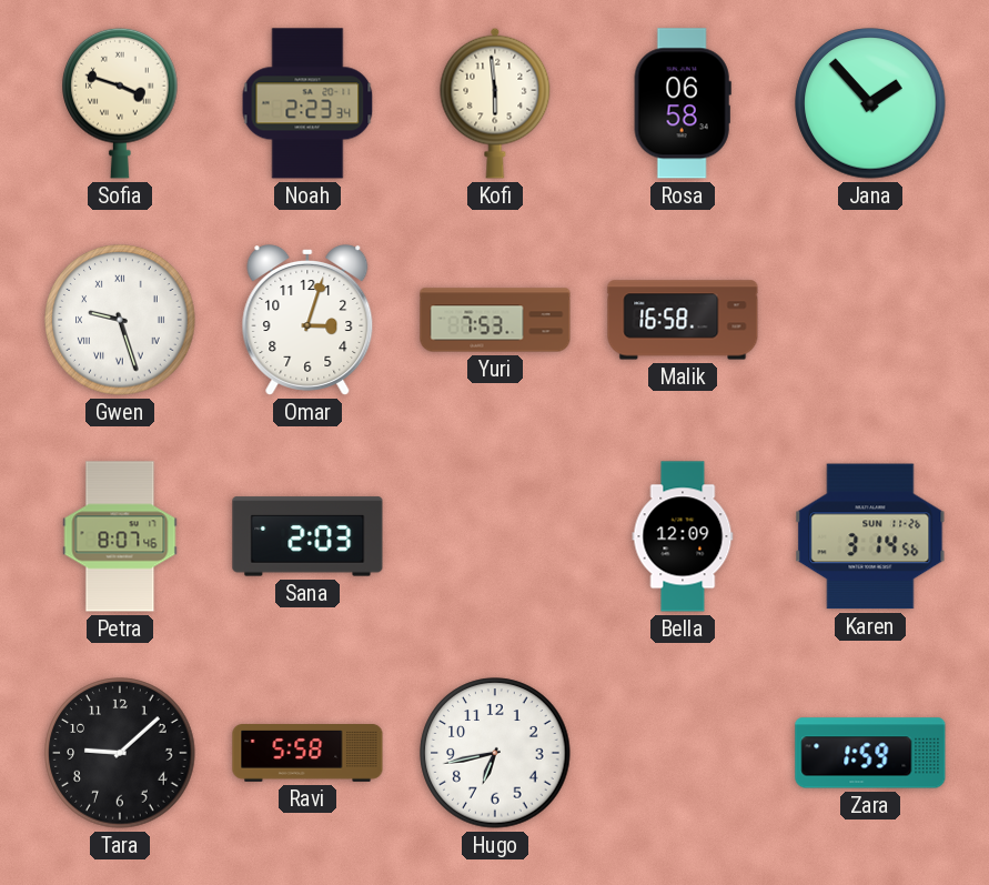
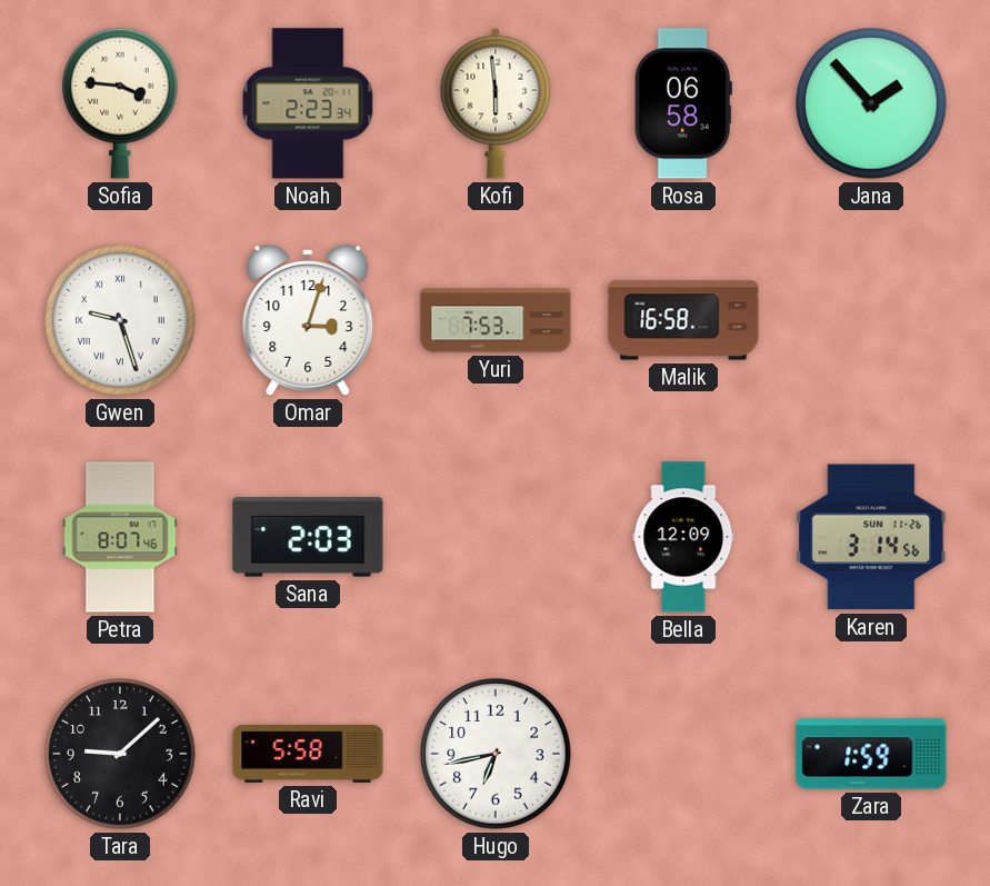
Sofia: 3:48 -> 3:46 (120, 103)
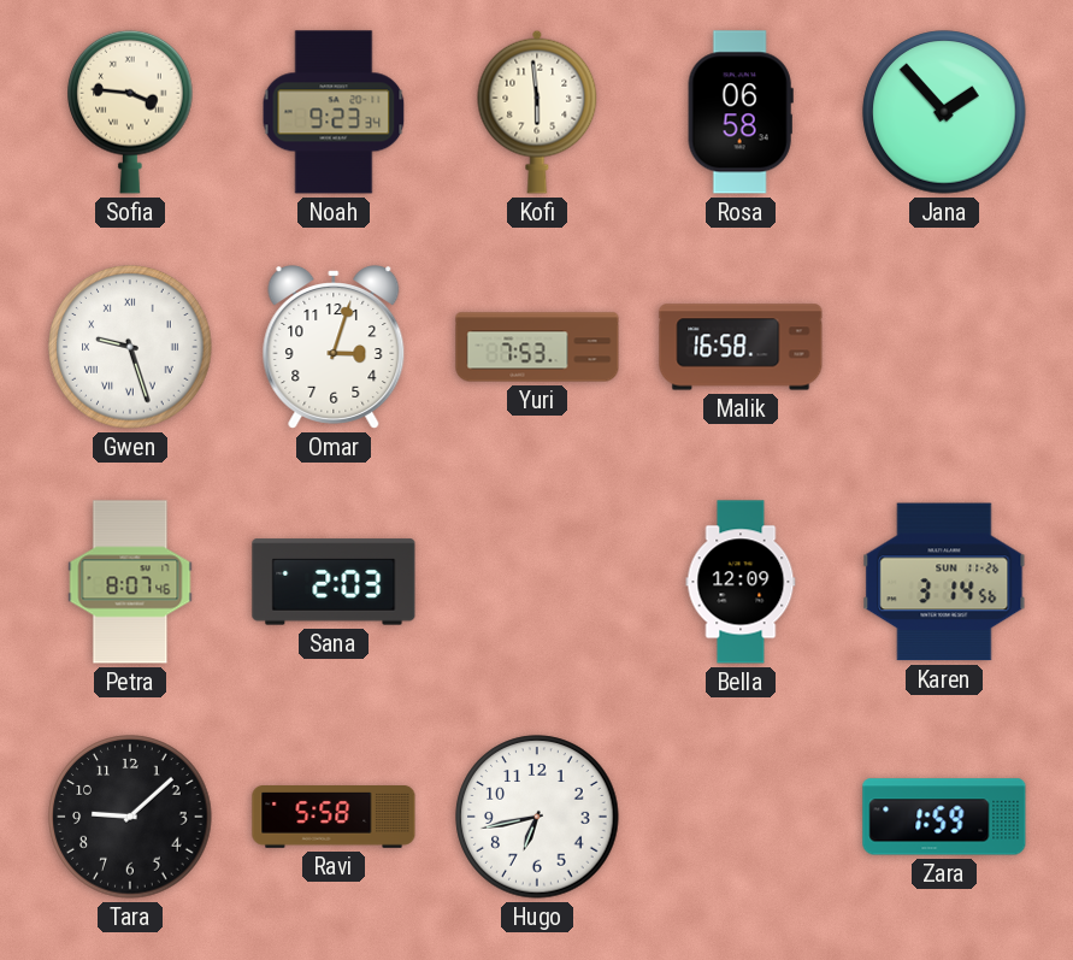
Noah: 2:23 -> 9:23 (334, 112)
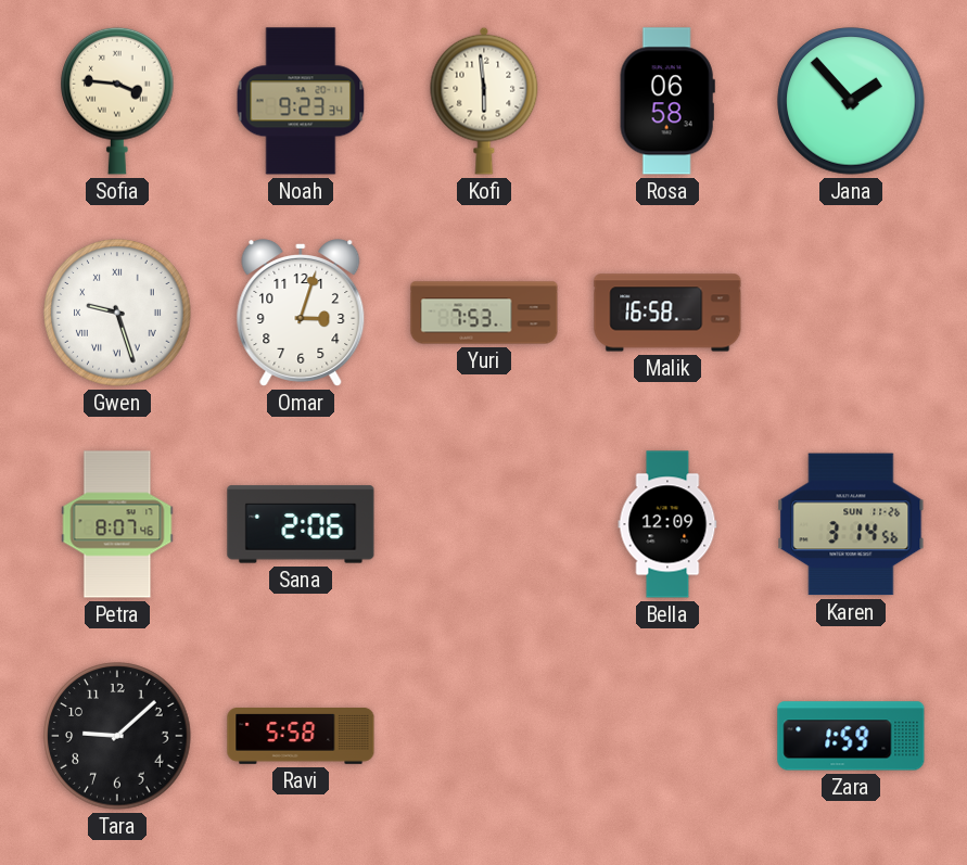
Sana: 2:03 -> 2:06 (301, 524)
Hugo: 6:43 -> none (537, 817)
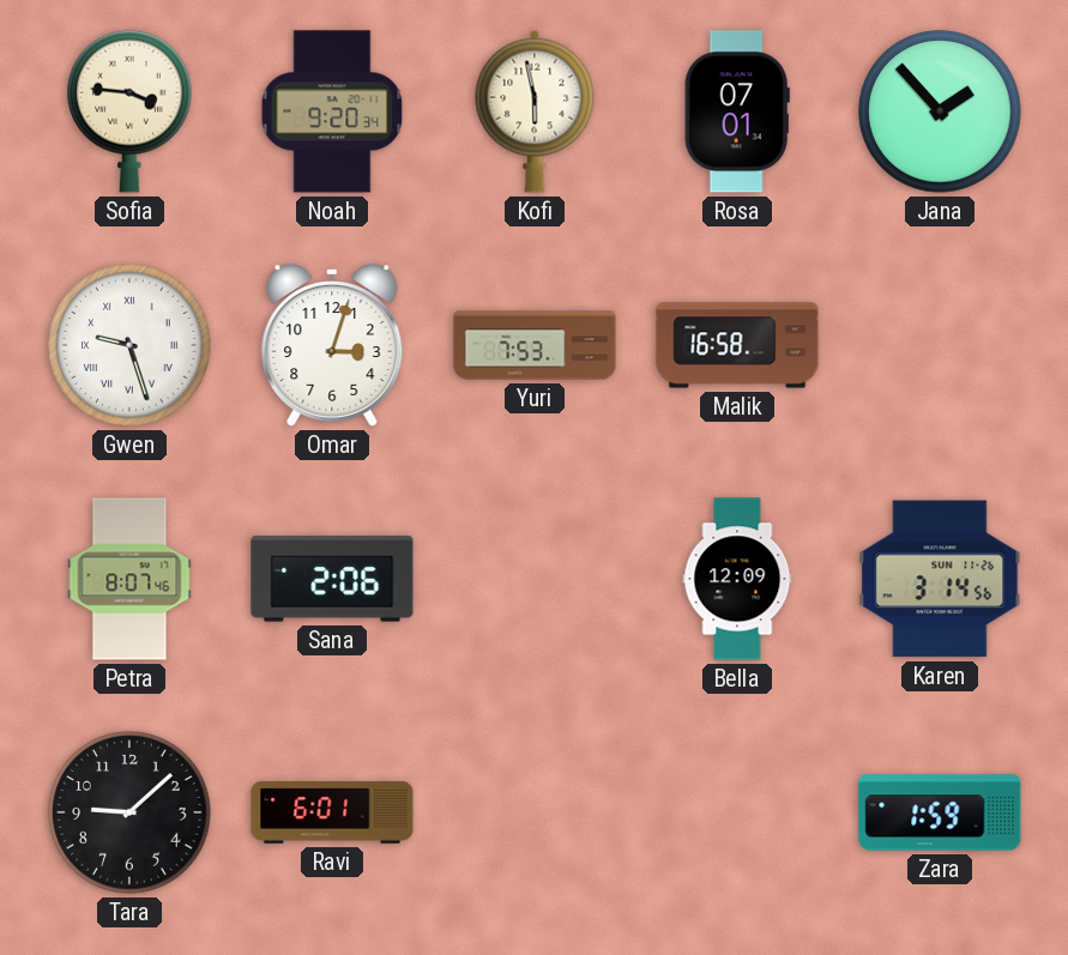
Noah: 9:23 -> 9:20 (332, 111)
Kofi: 5:59 -> 5:58 (535, 111)
Rosa: 06:58 -> 07:01 (737, 111)
Ravi: 5:58 -> 6:01 (332, 814)
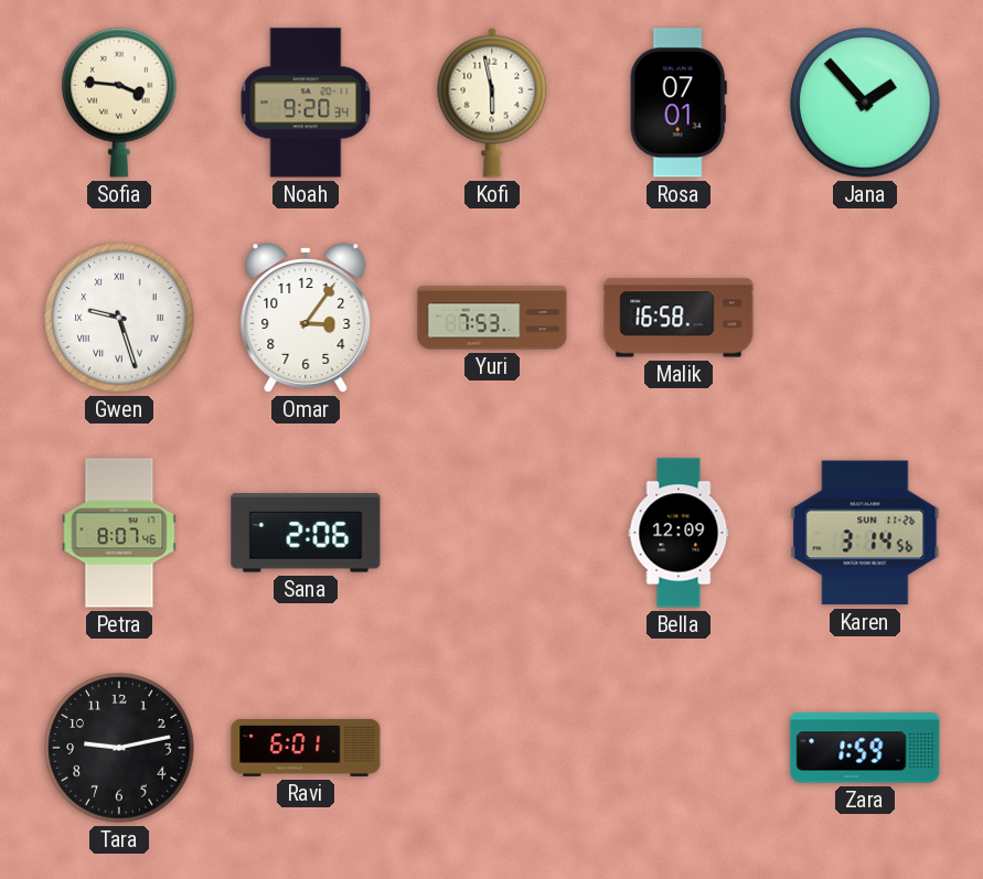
Omar: 3:03 -> 3:06 (306, 319)
Tara: 9:08 -> 9:13 (119, 748)
